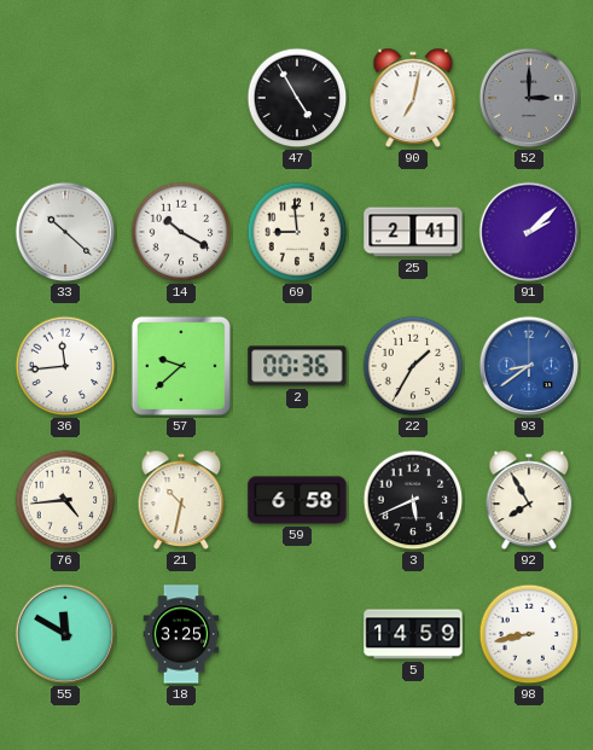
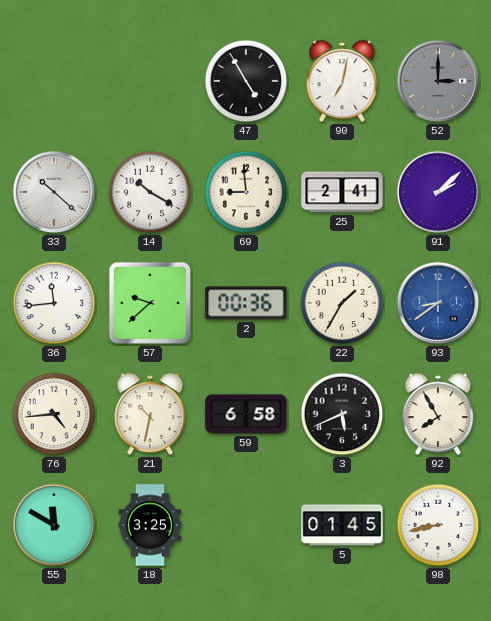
5: 14:59 -> 01:45 (342, 525)
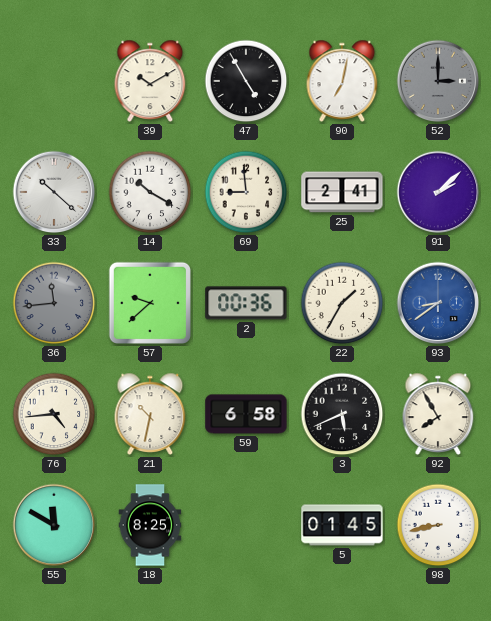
39: none -> 10:10 (150, 81)
36 dial: white -> grey (54, 303)
18: 3:25 -> 8:25 (150, 525)
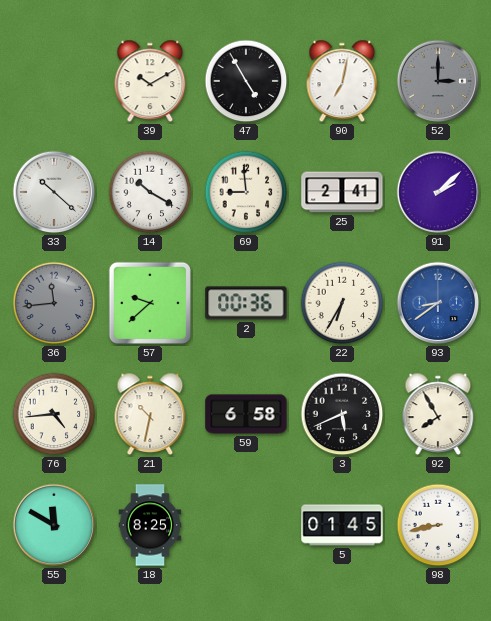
22: 1:35 -> 6:35 (342, 303)
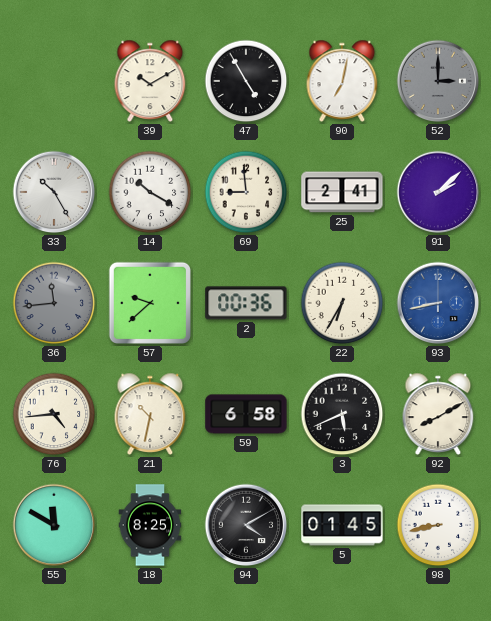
33: 10:22 -> 10:25 (54, 192)
93: 8:39 -> 8:43 (438, 303)
92: 7:55 -> 8:10 (438, 414)
94: none -> 4:10 (246, 525)
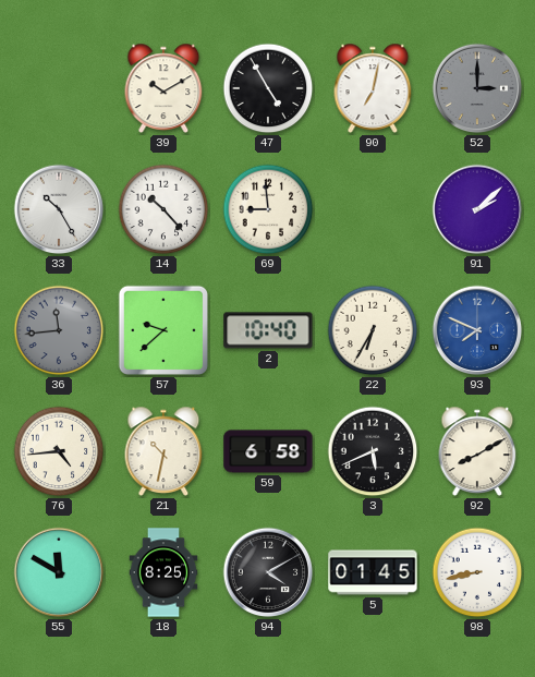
14: 10:20 -> 10:23 (163, 209)
25: 2:41 -> none (342, 192)
2: 00:36 -> 10:40 (268, 330)
93: 8:43 -> 7:49 (477, 330)
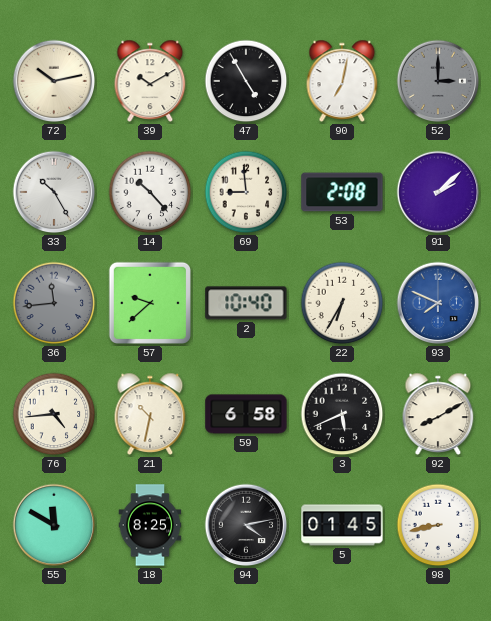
72: none -> 10:13 (54, 81)
53: none -> 2:08 (342, 192)
94: 4:10 -> 4:13 (246, 525)
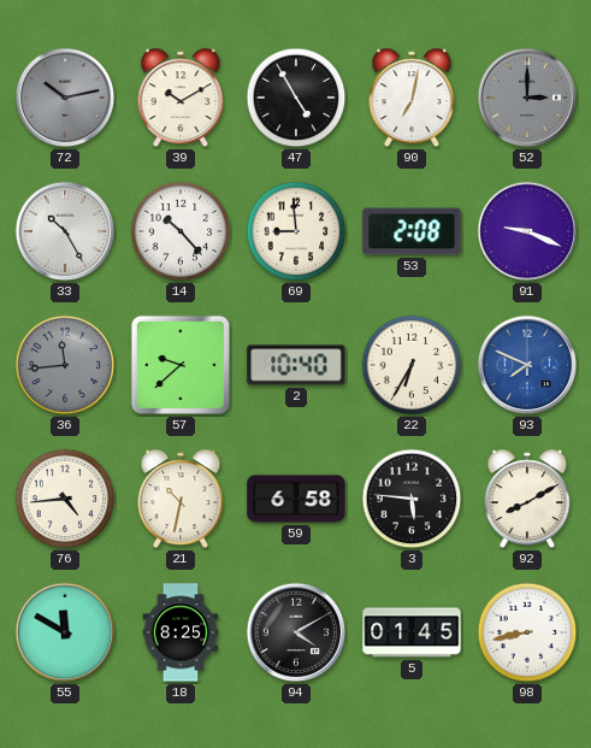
72 dial: cream -> grey (65, 98)
91: 2:08 -> 9:19 (527, 231)
3: 5:41 -> 5:46 (412, 499)
94: 4:13 -> 4:10 (296, 632)
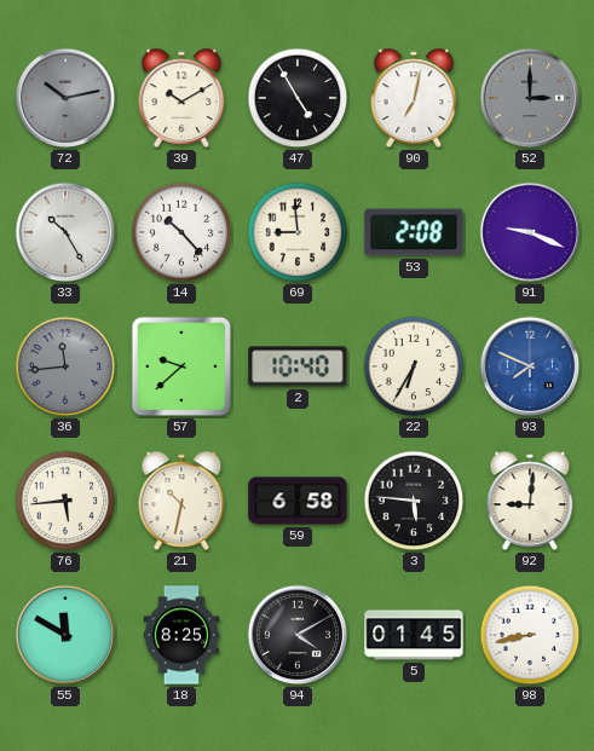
76: 4:44 -> 5:44 (65, 501)
92: 8:10 -> 9:01 (530, 501)
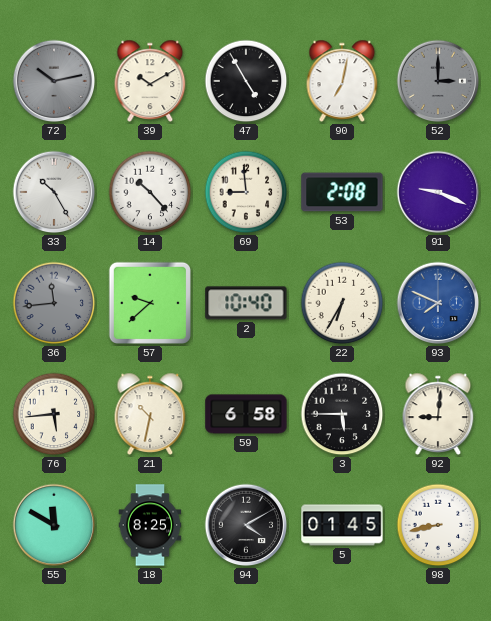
3: 5:46 -> 5:45 (342, 414)
